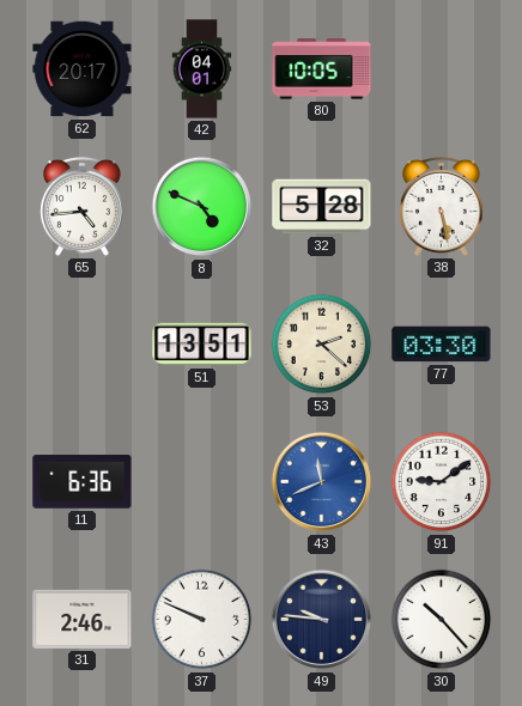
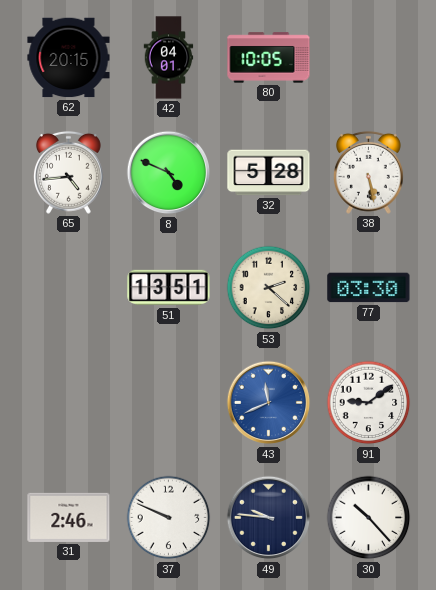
62: 20:17 -> 20:15 (69, 58)
11: 6:36 -> none (83, 482)
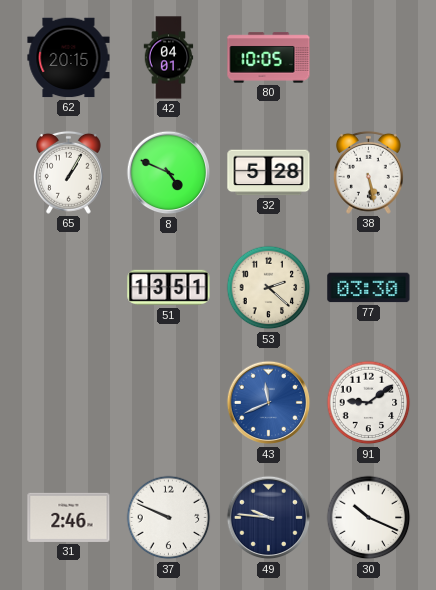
65: 4:44 -> 1:05 (68, 172)
30: 10:23 -> 10:19 (369, 518)
